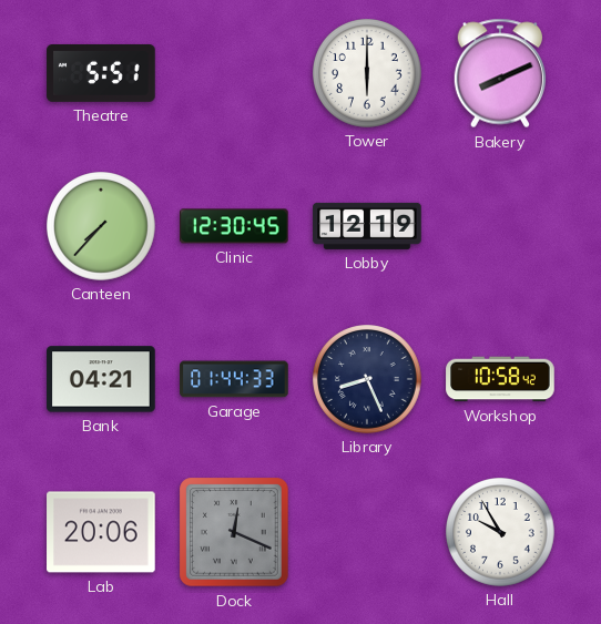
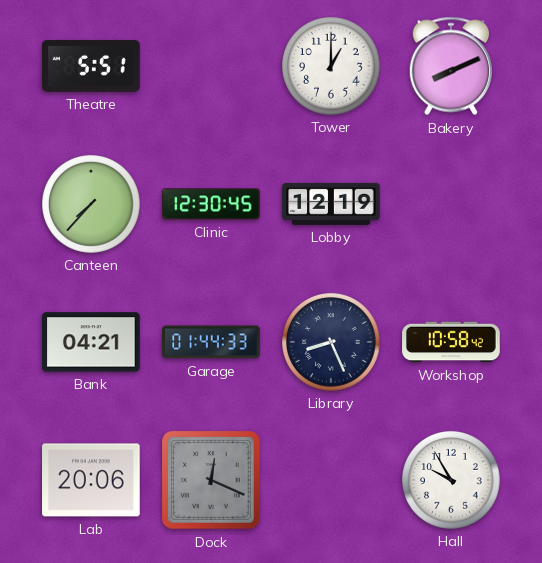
Tower: 6:00 -> 1:00 (332, 67)
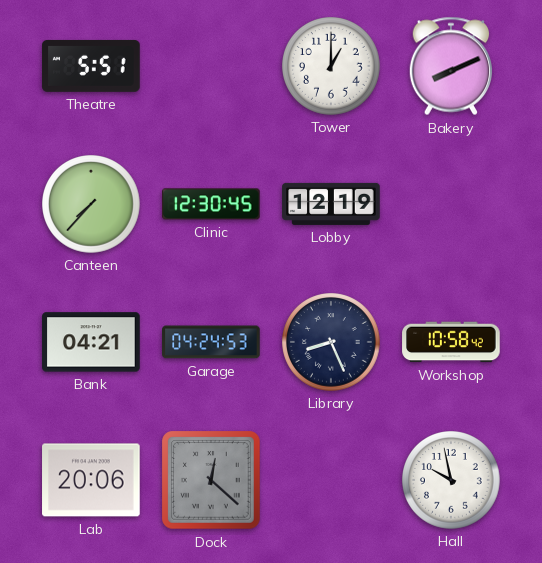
Garage: 01:44 -> 04:24 (211, 342)
Dock: 12:19 -> 12:22 (211, 480)
Hall: 9:55 -> 9:58 (452, 481)
